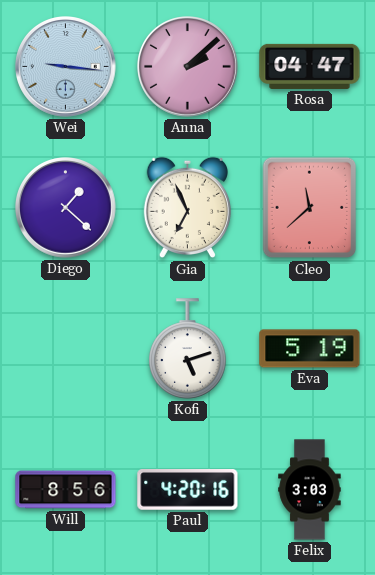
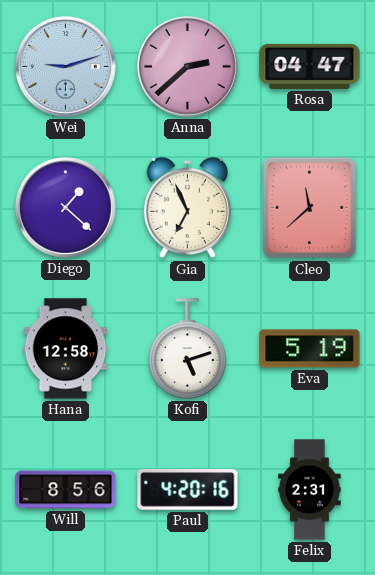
Wei: 9:16 -> 9:12 (66, 67)
Anna: 2:08 -> 2:38 (188, 67)
Hana: none -> 12:58 (66, 349)
Felix: 3:03 -> 2:31 (310, 490)
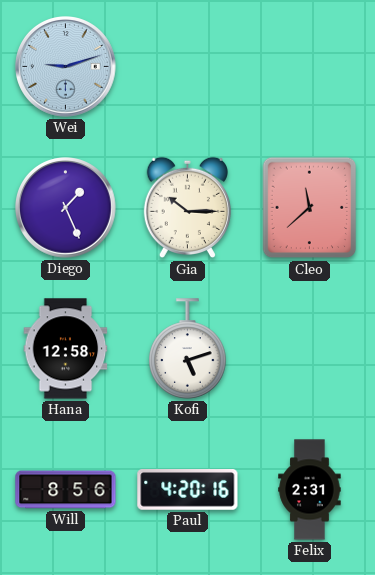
Anna: 2:38 -> none (188, 67)
Rosa: 04:47 -> none (310, 66)
Diego: 1:22 -> 1:26 (66, 208)
Gia: 6:56 -> 10:15 (187, 208)
Eva: 5:19 -> none (310, 349)
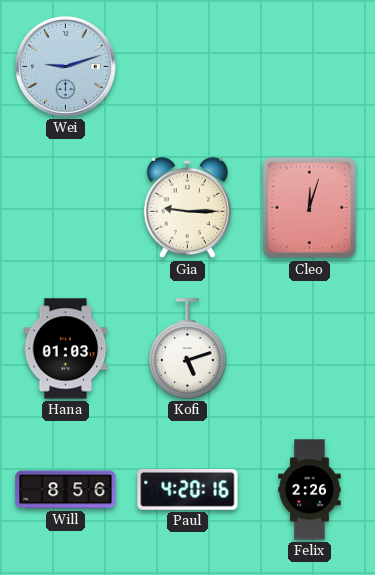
Diego: 1:26 -> none (66, 208)
Gia: 10:15 -> 9:15 (187, 208)
Cleo: 11:38 -> 12:03 (310, 208)
Hana: 12:58 -> 01:03 (66, 349)
Felix: 2:31 -> 2:26 (310, 490)
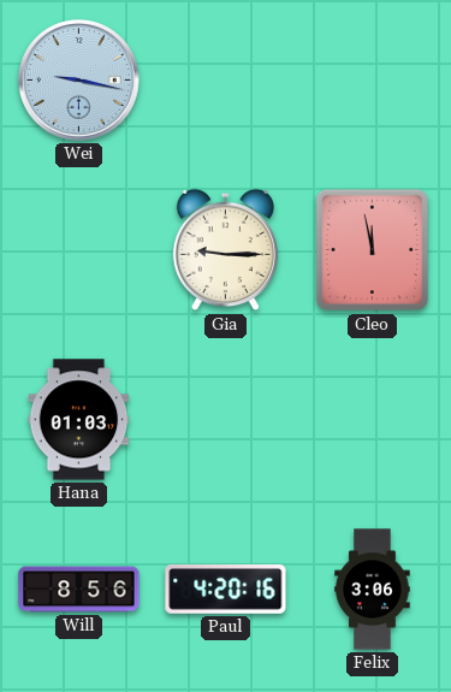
Wei: 9:12 -> 9:17 (79, 81)
Cleo: 12:03 -> 11:58 (373, 250)
Kofi: 5:12 -> none (188, 349)
Felix: 2:26 -> 3:06 (373, 590)
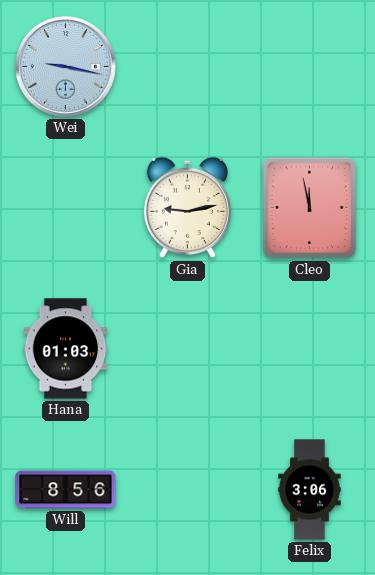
Gia: 9:15 -> 9:13 (187, 208)
Paul: 4:20 -> none (226, 590)
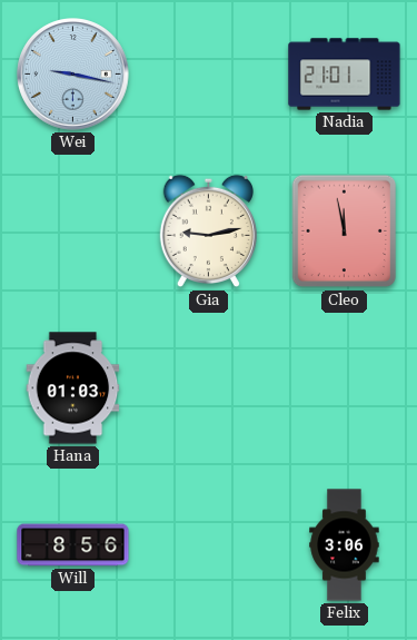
Nadia: none -> 21:01 (345, 75)
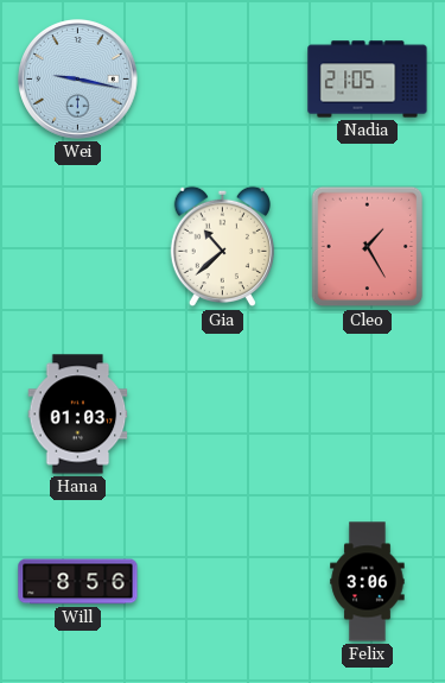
Nadia: 21:01 -> 21:05 (368, 80)
Gia: 9:13 -> 10:38 (222, 247)
Cleo: 11:58 -> 1:25 (368, 247)
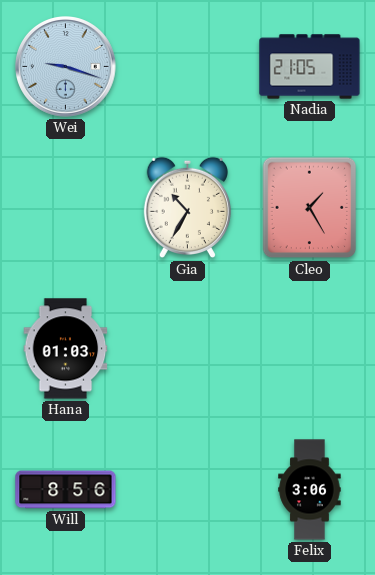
Wei: 9:17 -> 9:18 (66, 67)
Gia: 10:38 -> 10:35 (187, 208)
